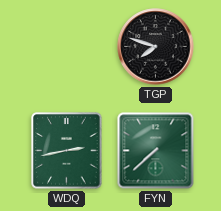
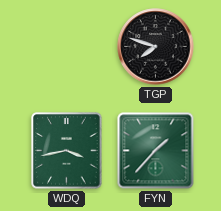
WDQ: 2:43 -> 3:43 (67, 151)
FYN: 7:38 -> 1:37 (156, 151)
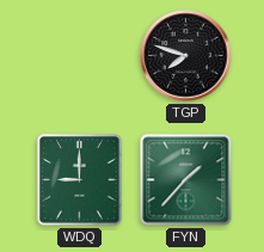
WDQ: 3:43 -> 9:00 (80, 180)
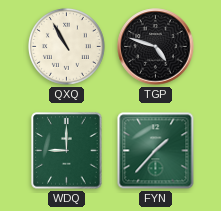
QXQ: none -> 10:55 (66, 46)
TGP: 7:48 -> 4:48 (156, 47)
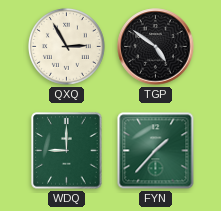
QXQ: 10:55 -> 2:55 (66, 46)
TGP: 4:48 -> 4:51 (156, 47)
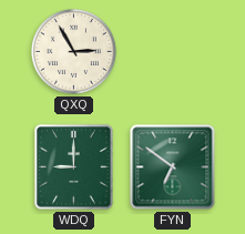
TGP: 4:51 -> none (156, 47)
FYN: 1:37 -> 6:51 (173, 167)
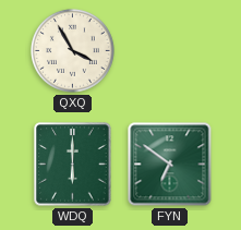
QXQ: 2:55 -> 3:55 (72, 50)
WDQ: 9:00 -> 6:00 (73, 165)
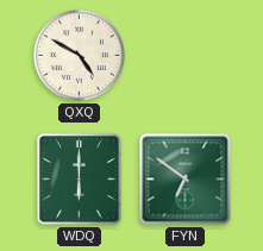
QXQ: 3:55 -> 4:50 (79, 55)
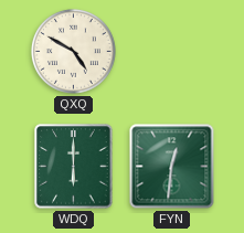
FYN: 6:51 -> 12:31 (172, 167)
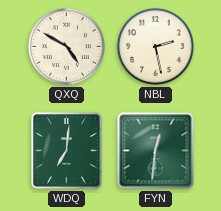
NBL: none -> 2:28 (155, 46)
WDQ: 6:00 -> 7:01 (67, 151)
